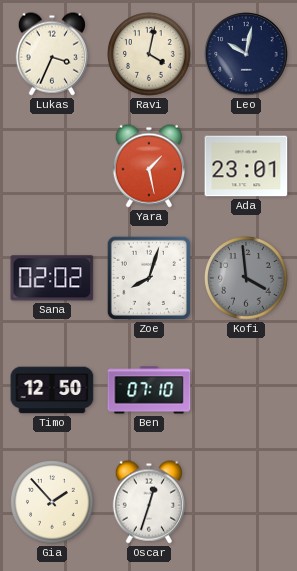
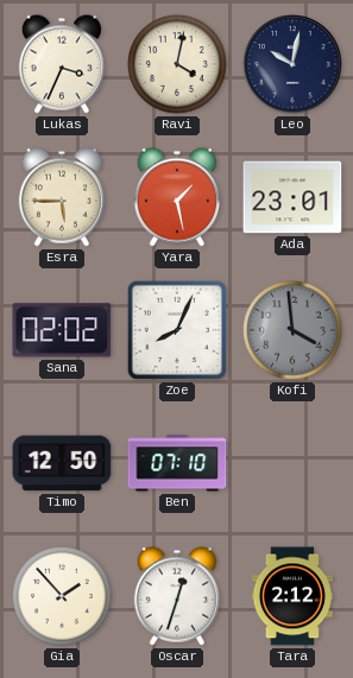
Esra: none -> 5:45 (62, 197)
Zoe: 8:03 -> 8:04 (177, 330)
Tara: none -> 2:12 (292, 596)
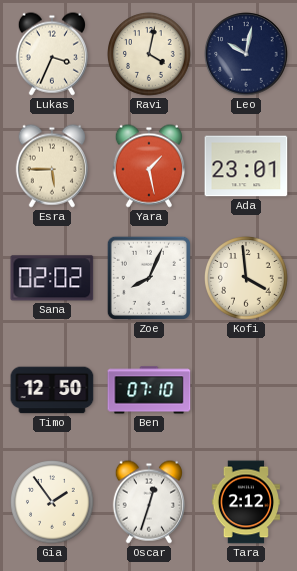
Kofi dial: grey -> cream (247, 279)
Gia: 1:53 -> 1:54 (53, 503)
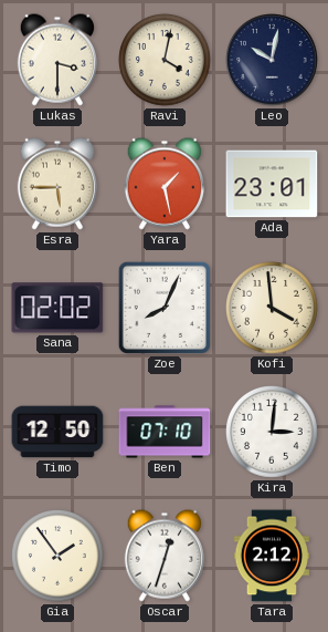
Lukas: 3:34 -> 3:30 (57, 60)
Kira: none -> 3:01 (273, 433)
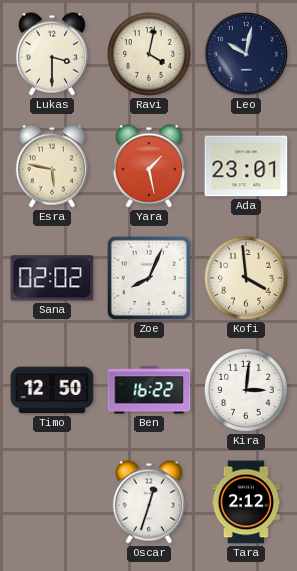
Esra: 5:45 -> 5:47 (52, 166)
Ben: 07:10 -> 16:22 (149, 390)
Gia: 1:54 -> none (59, 557)
